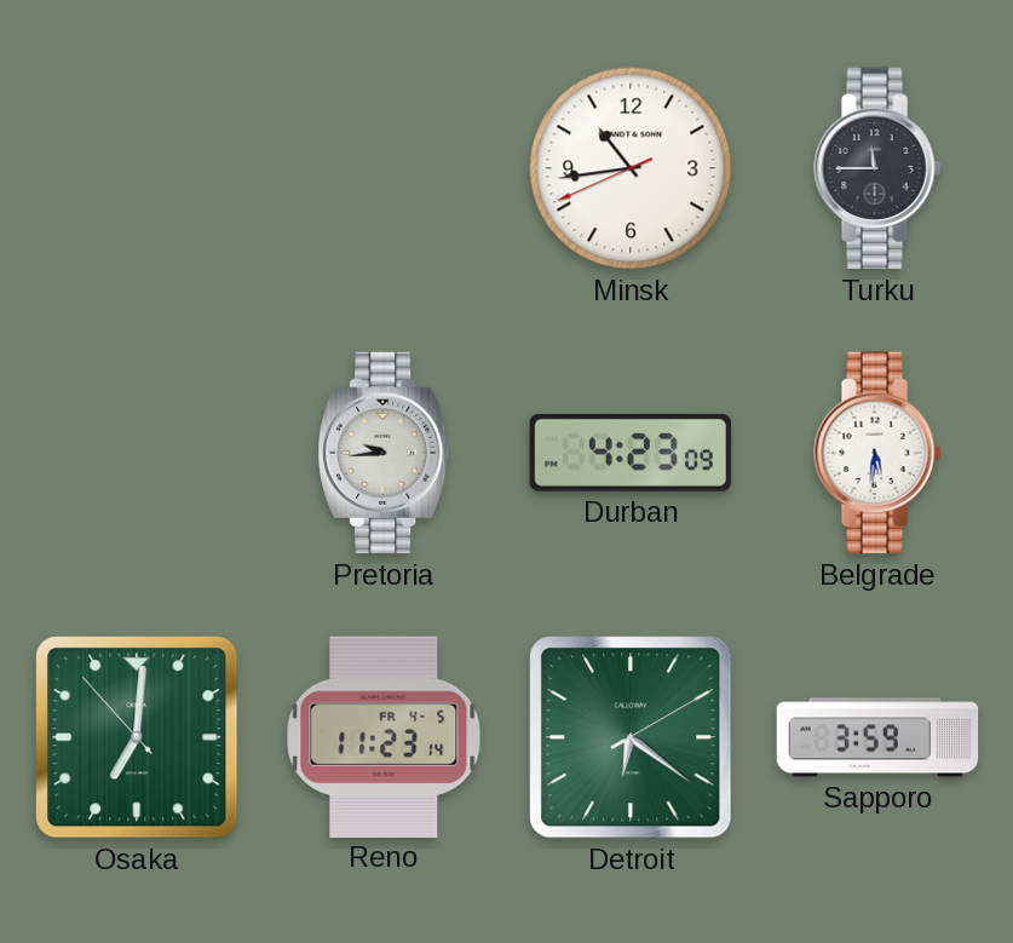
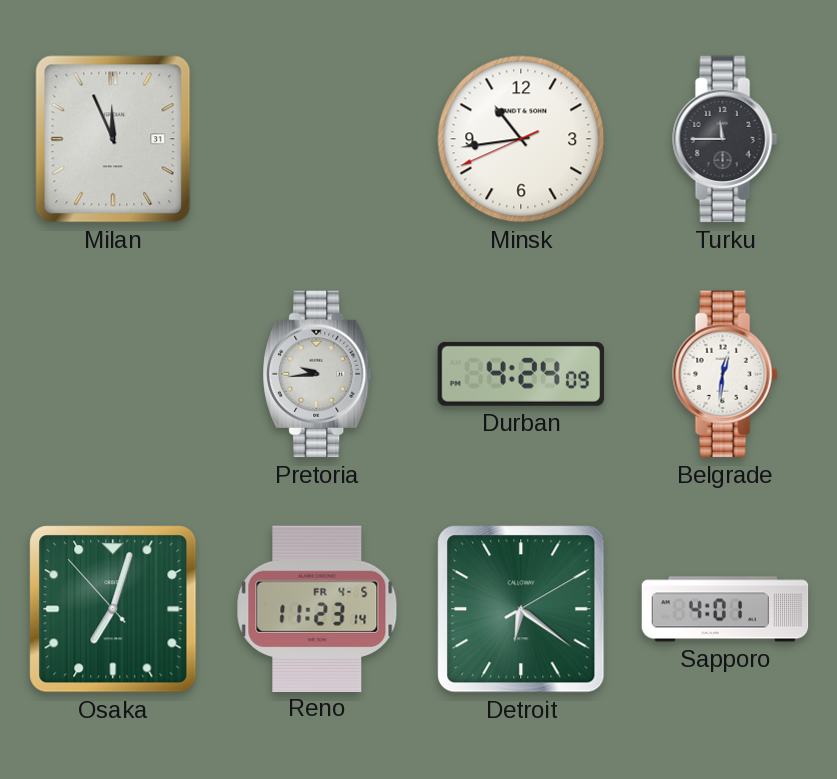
Milan: none -> 11:56 (113, 139)
Durban: 4:23 -> 4:24 (521, 374)
Belgrade: 5:31 -> 12:31 (725, 374)
Osaka: 7:00 -> 7:02 (113, 609)
Sapporo: 3:59 -> 4:01 (725, 609)
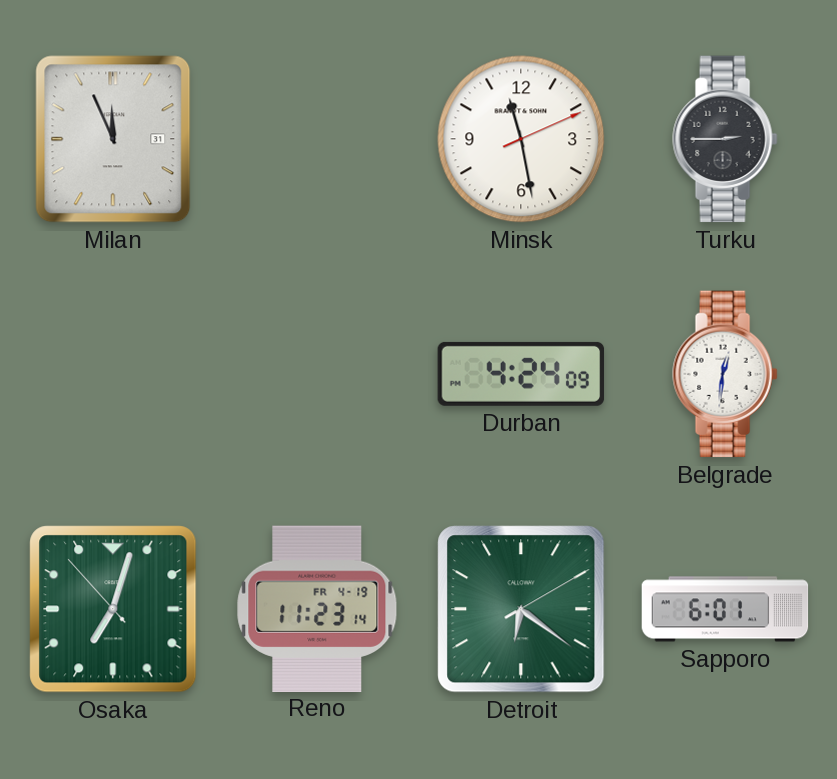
Minsk: 10:43 -> 11:28 (521, 139)
Turku: 11:45 -> 2:45 (725, 139)
Pretoria: 9:44 -> none (317, 374)
Reno date: FR 4-5 -> FR 4-19 (317, 608)
Sapporo: 4:01 -> 6:01 (725, 609)
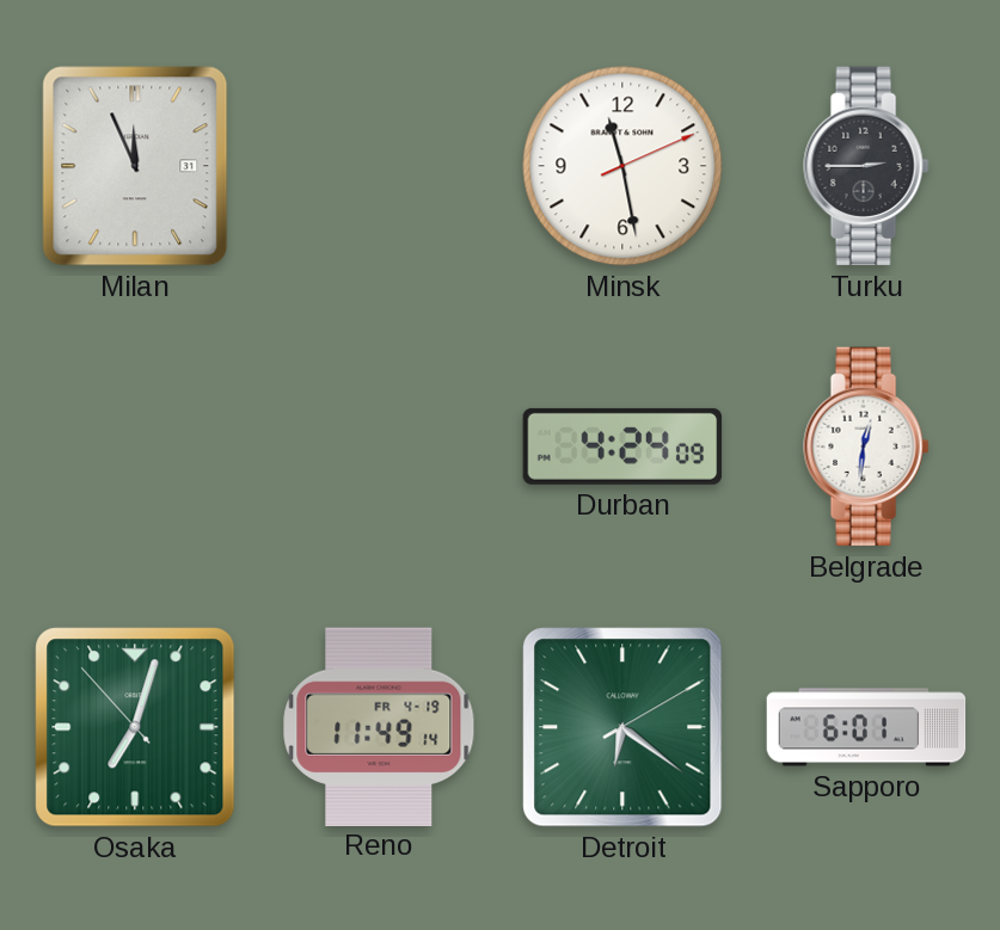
Reno: 11:23 -> 11:49 (379, 726)
